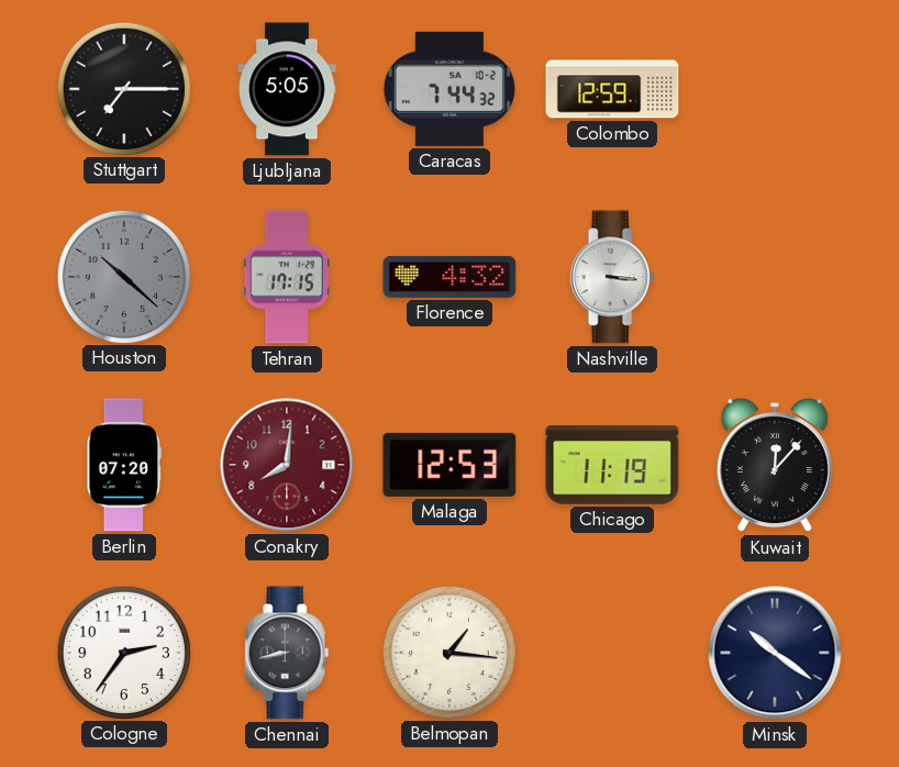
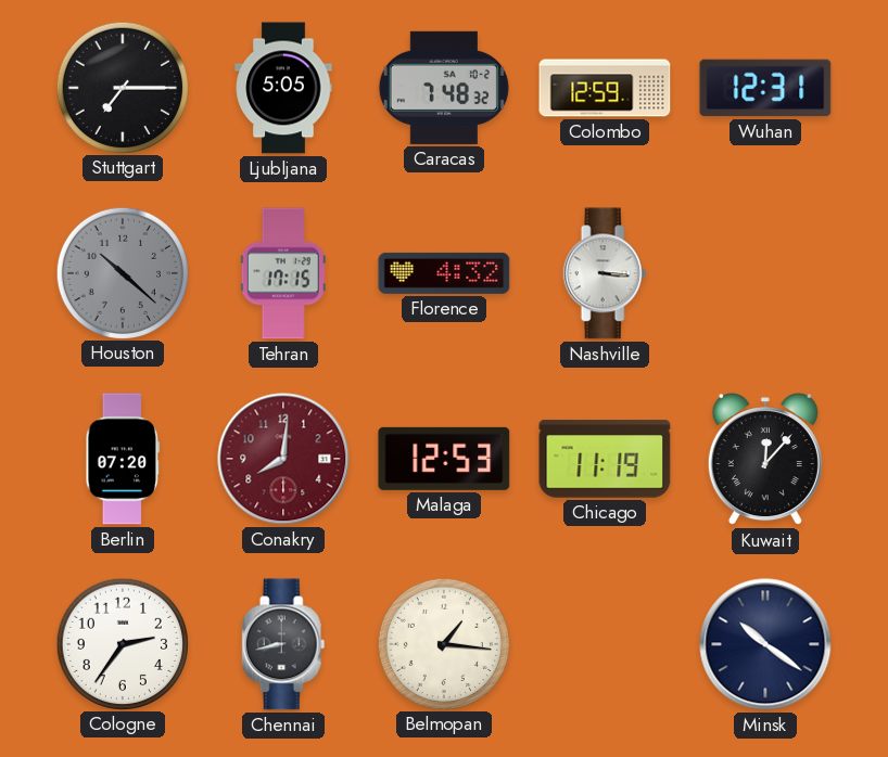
Caracas: 7:44 -> 7:48 (444, 88)
Wuhan: none -> 12:31 (765, 88)
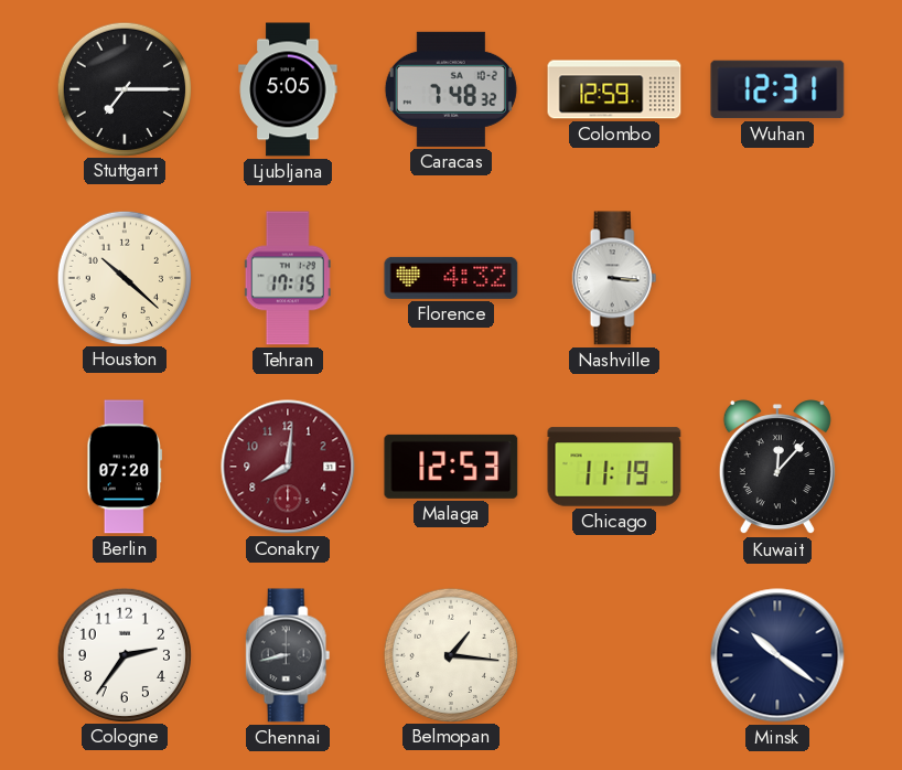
Houston dial: grey -> cream (124, 277)
